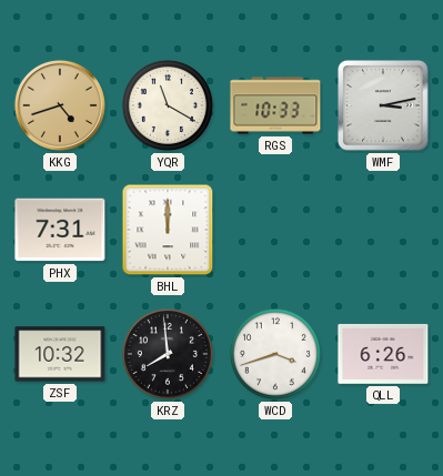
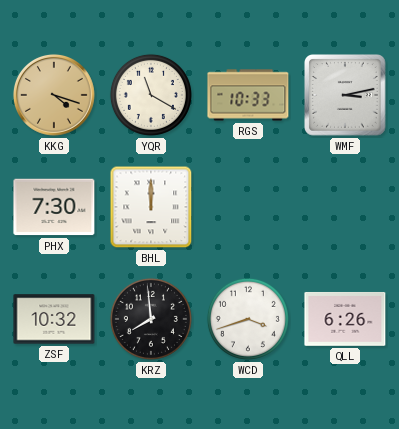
KKG: 4:42 -> 4:18 (54, 95)
PHX: 7:31 -> 7:30 (54, 207)
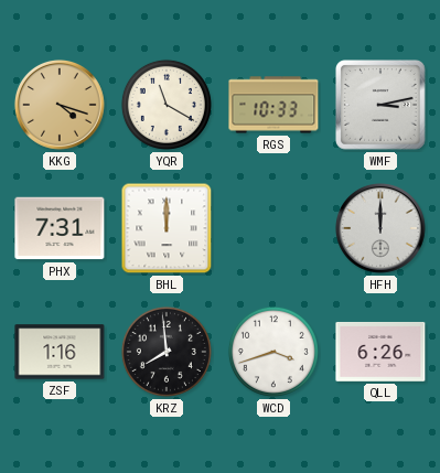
PHX: 7:30 -> 7:31 (60, 228)
HFH: none -> 12:00 (380, 228)
ZSF: 10:32 -> 1:16 (60, 352)
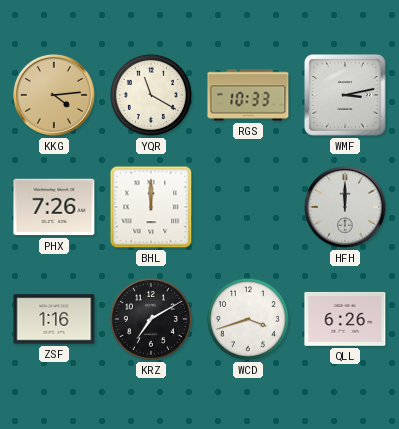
KKG: 4:18 -> 4:14 (54, 95)
PHX: 7:31 -> 7:26 (54, 207)
KRZ: 7:59 -> 7:10 (151, 319)
